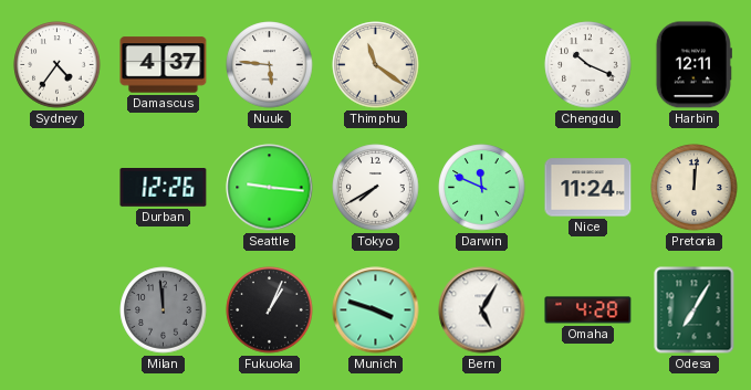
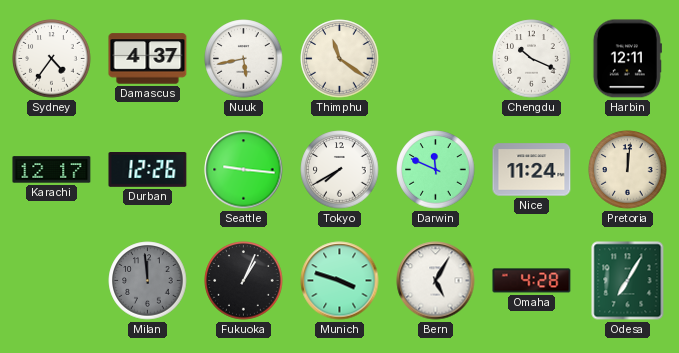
Nuuk: 5:46 -> 5:43 (244, 59)
Karachi: none -> 12:17 (52, 170)
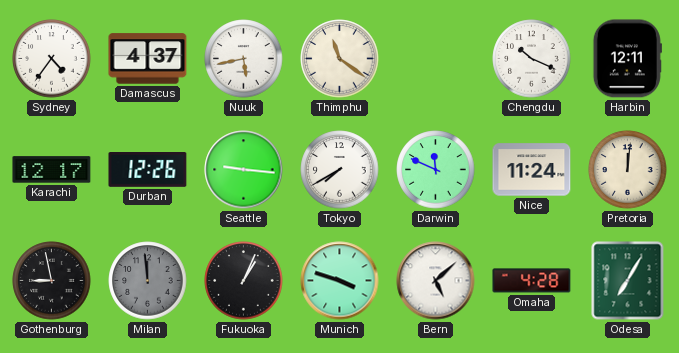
Gothenburg: none -> 8:58 (52, 281)
Bern: 5:05 -> 5:08 (436, 281)
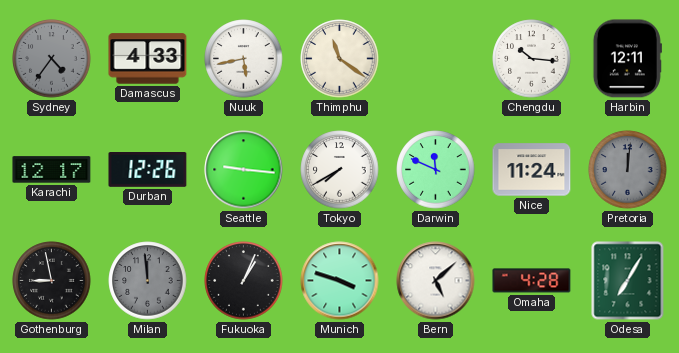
Sydney dial: white -> grey (52, 59)
Damascus: 4:37 -> 4:33 (148, 59)
Chengdu: 10:19 -> 10:16 (532, 59)
Pretoria dial: cream -> grey (628, 170)
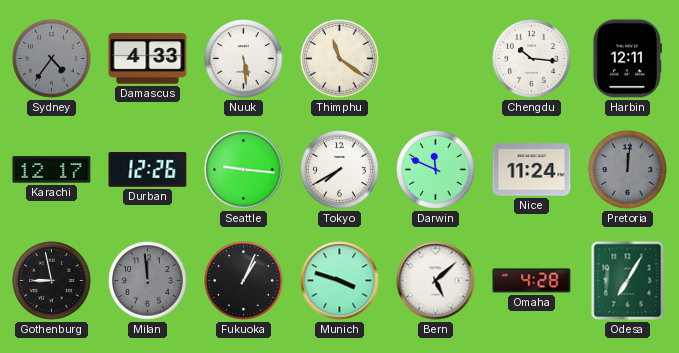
Nuuk: 5:43 -> 5:29 (244, 59)
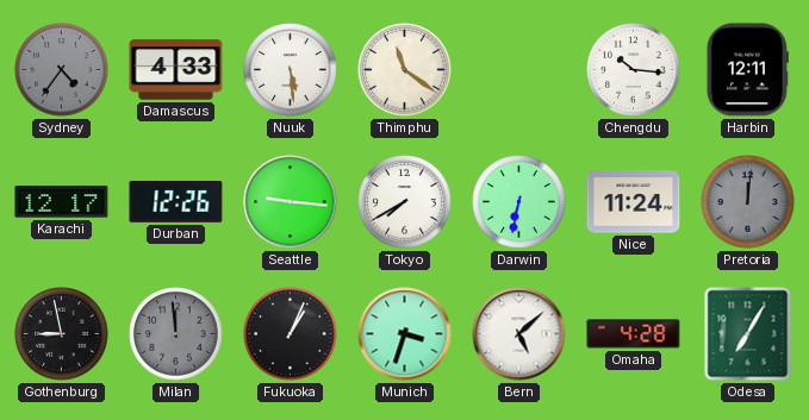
Darwin: 11:49 -> 6:32 (519, 202)
Munich: 3:48 -> 3:33 (405, 334)
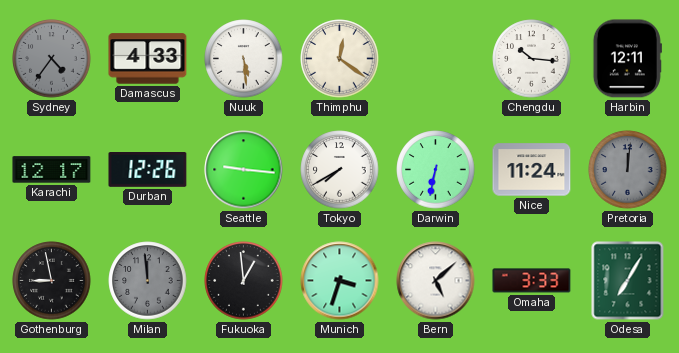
Thimphu: 11:21 -> 12:21 (340, 59)
Fukuoka: 1:04 -> 12:59 (244, 281)
Omaha: 4:28 -> 3:33 (532, 281)
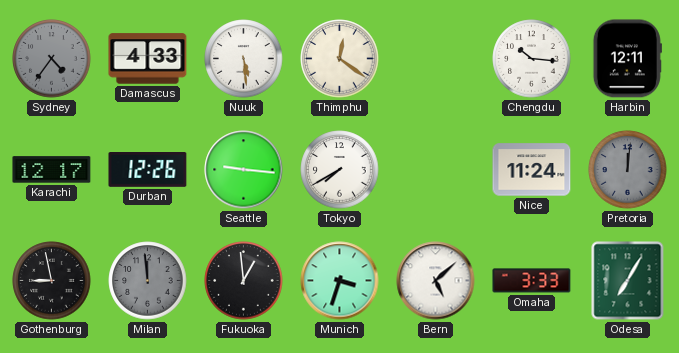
Darwin: 6:32 -> none (436, 170)
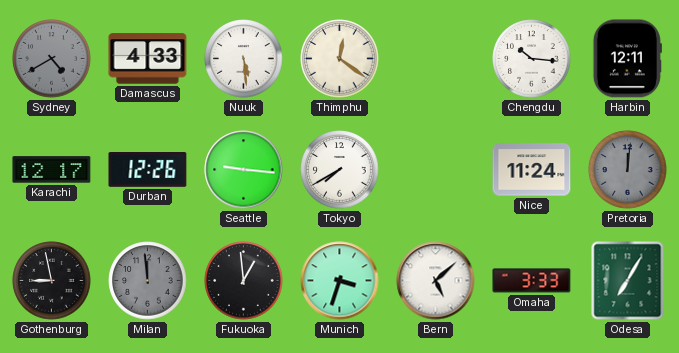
Sydney: 4:36 -> 4:40 (52, 59)
